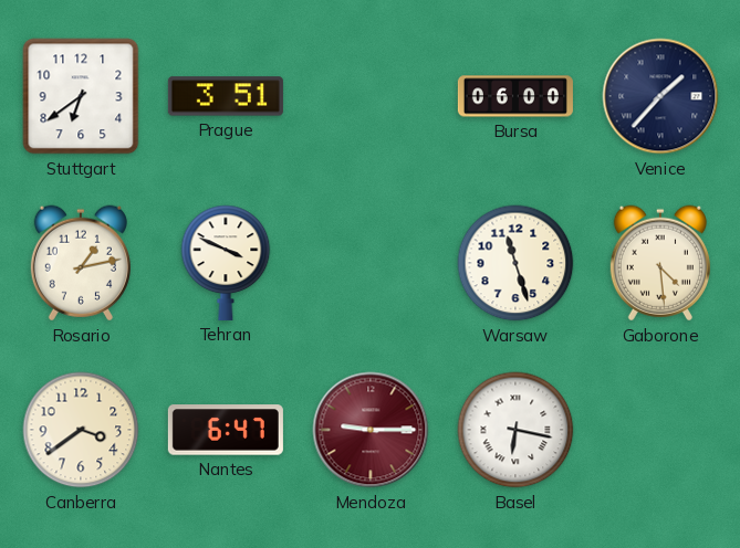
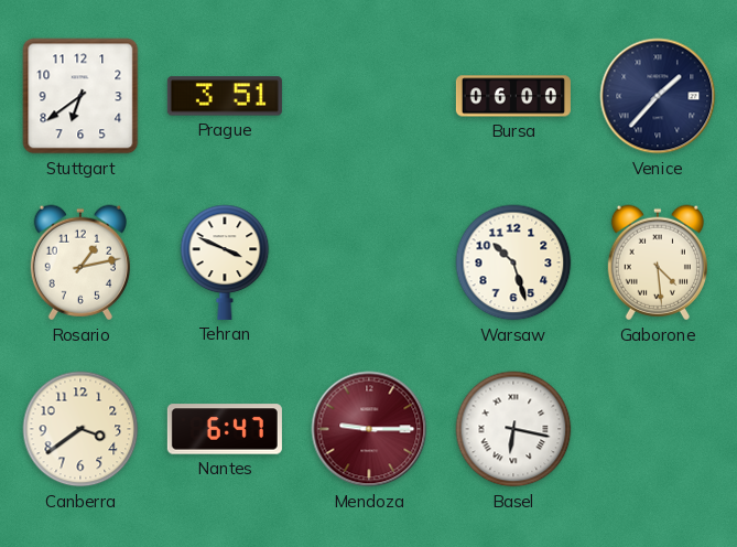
Warsaw: 11:27 -> 10:27 (513, 262)
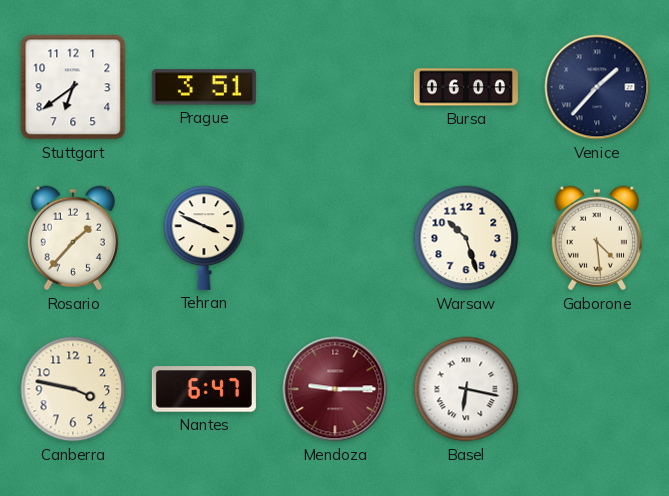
Rosario: 1:13 -> 1:37 (73, 238)
Canberra: 3:39 -> 3:47 (73, 389)
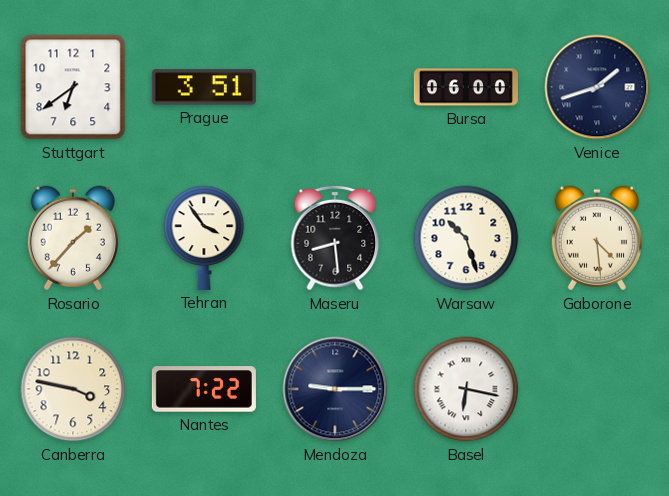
Venice: 1:37 -> 1:42 (597, 87)
Tehran: 3:49 -> 3:54 (204, 238)
Maseru: none -> 8:29 (335, 238)
Nantes: 6:47 -> 7:22 (204, 389)
Mendoza dial: burgundy -> navy (335, 389)
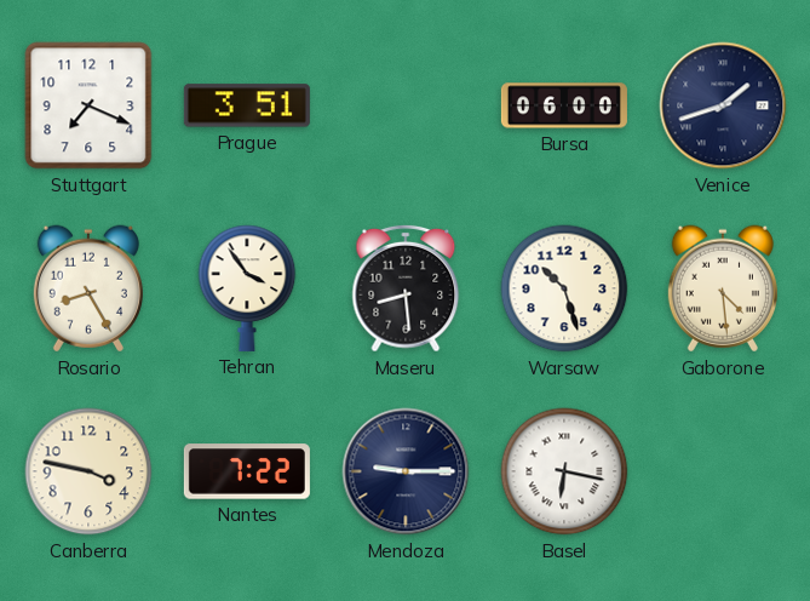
Stuttgart: 6:39 -> 7:19 (88, 105)
Rosario: 1:37 -> 8:25 (88, 288)
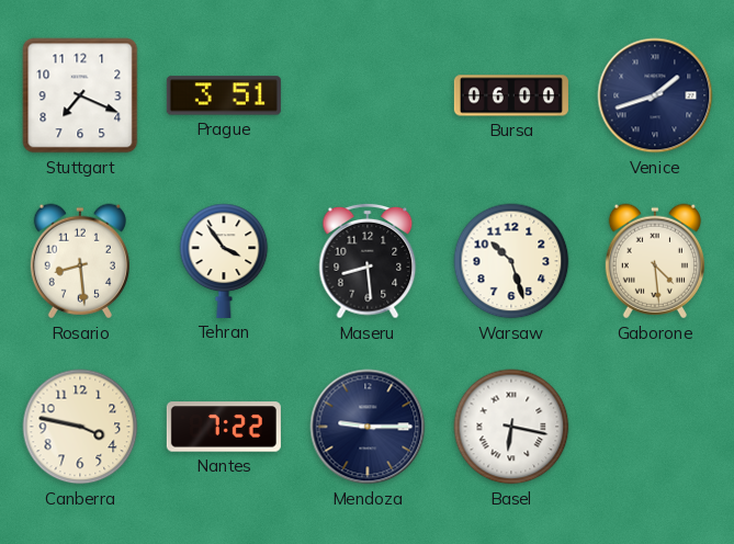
Rosario: 8:25 -> 8:29 (80, 261)
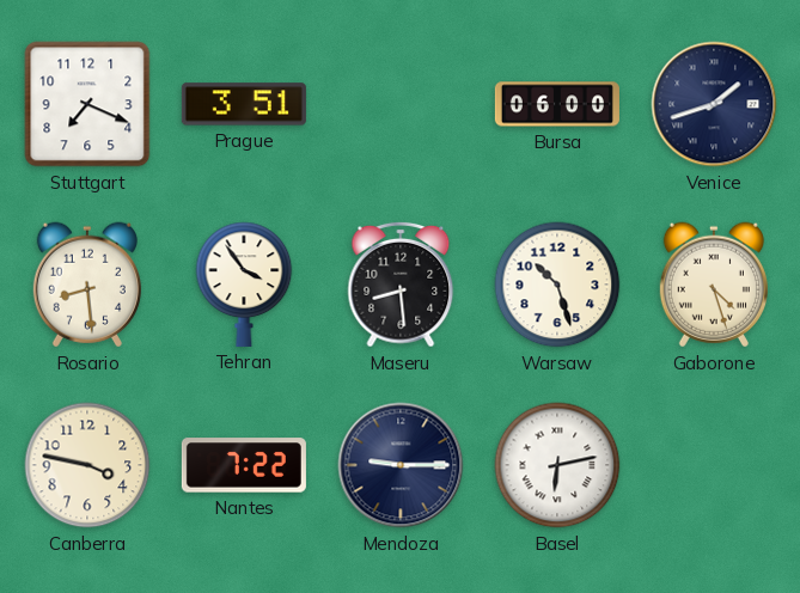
Gaborone: 4:29 -> 4:27 (714, 285)
Basel: 6:17 -> 6:13 (557, 465)
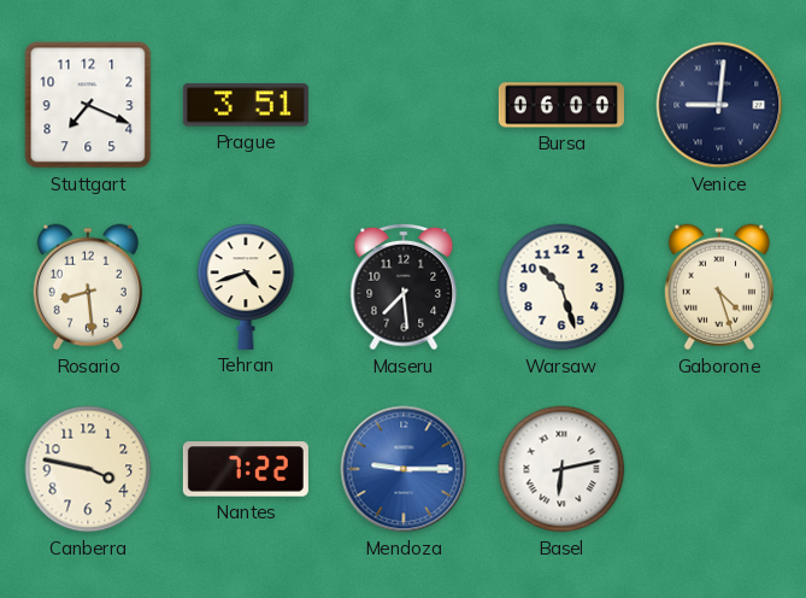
Venice: 1:42 -> 9:01 (719, 105)
Tehran: 3:54 -> 4:42 (246, 287)
Maseru: 8:29 -> 7:29 (404, 287)
Mendoza dial: navy -> blue (404, 469)
